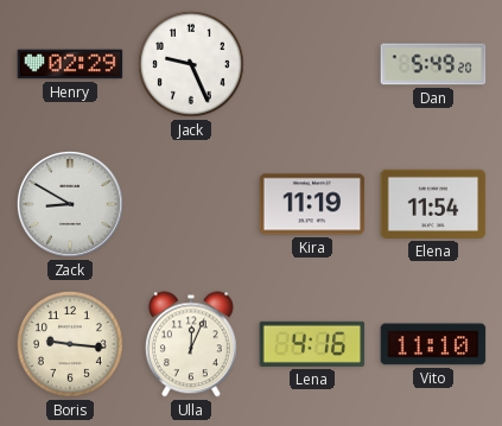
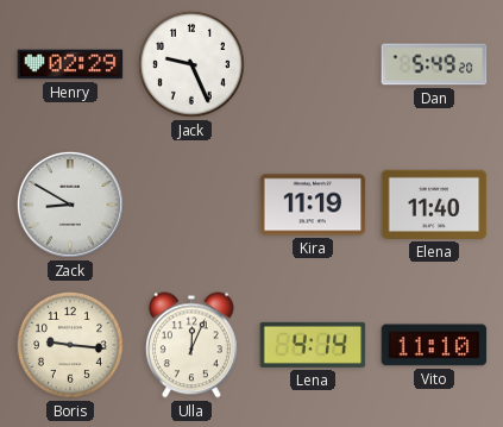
Elena: 11:54 -> 11:40 (434, 205)
Lena: 4:16 -> 4:14 (313, 345)
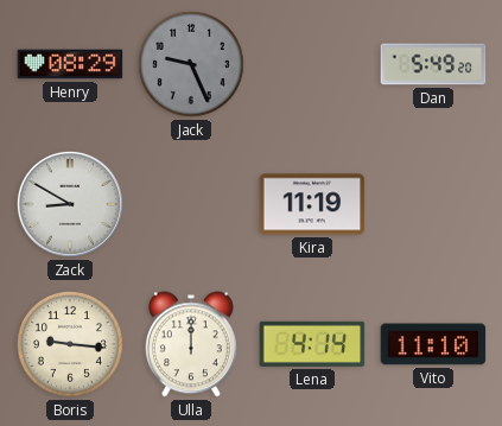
Henry: 02:29 -> 08:29 (70, 64)
Jack dial: white -> grey (191, 64)
Elena: 11:40 -> none (434, 205)
Ulla: 12:04 -> 12:00 (191, 344)
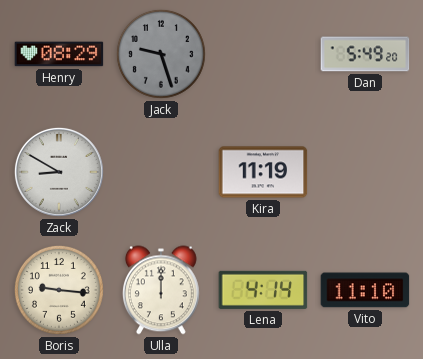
Jack: 9:26 -> 9:27 (161, 54)
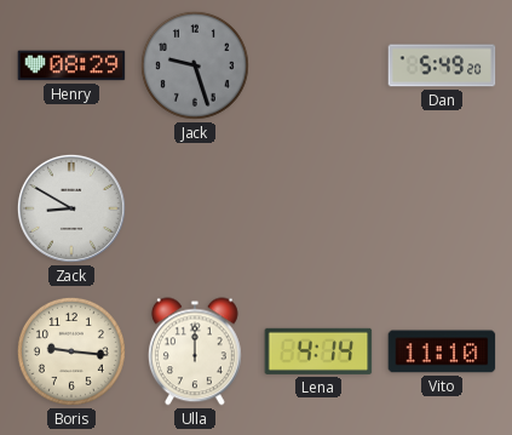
Kira: 11:19 -> none (263, 172)
